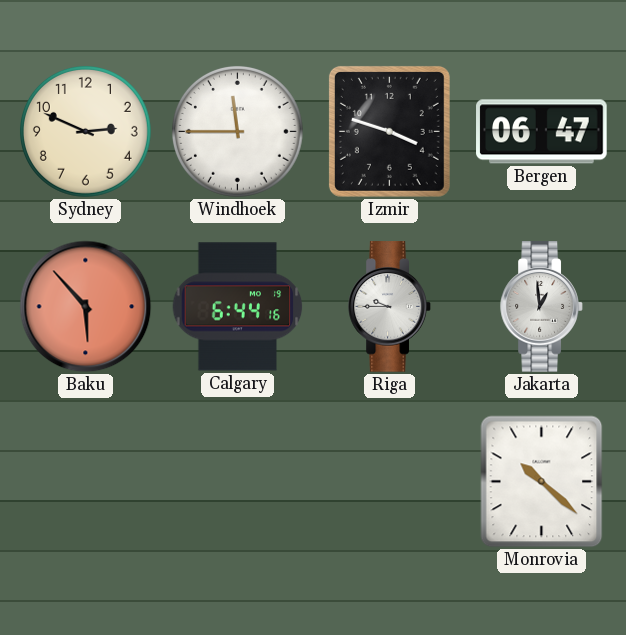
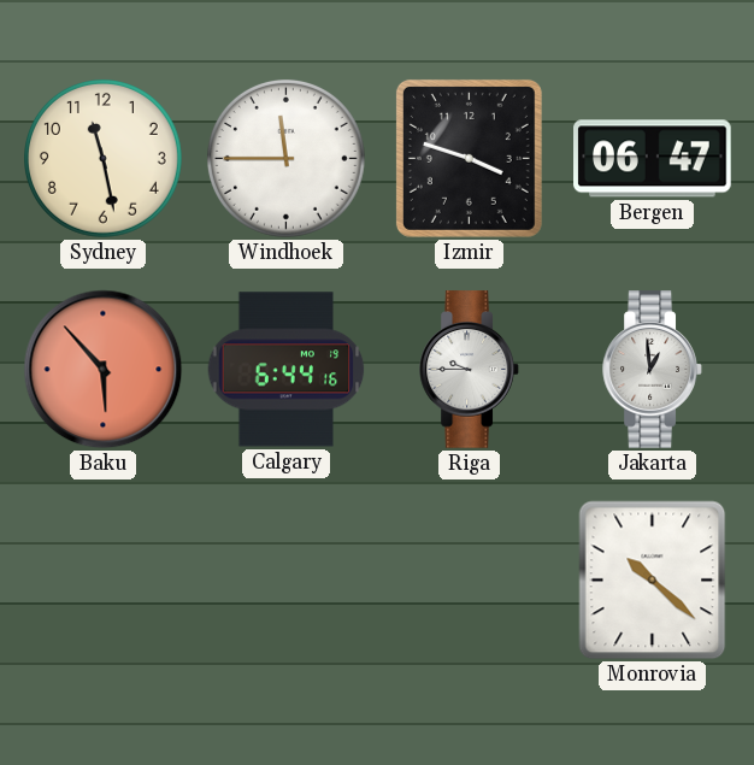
Sydney: 2:49 -> 11:28 (102, 158)
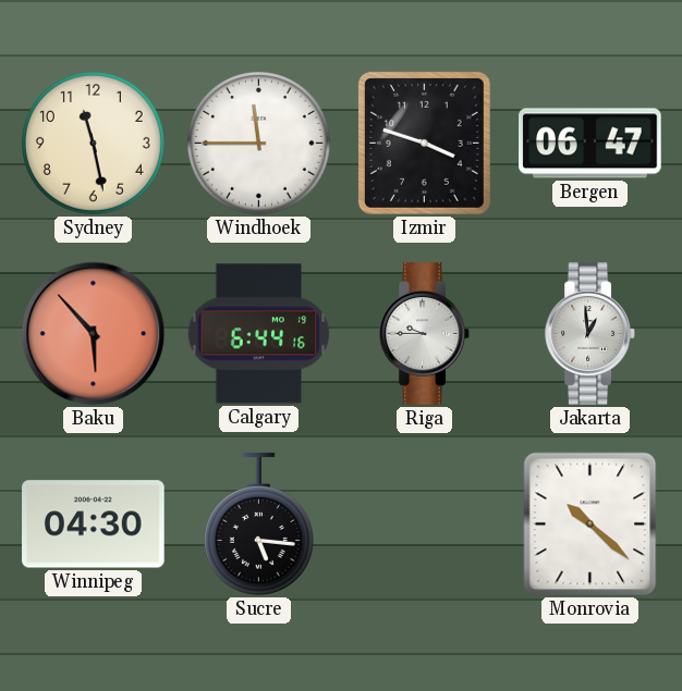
Winnipeg: none -> 04:30 (94, 525)
Sucre: none -> 5:16 (258, 525)
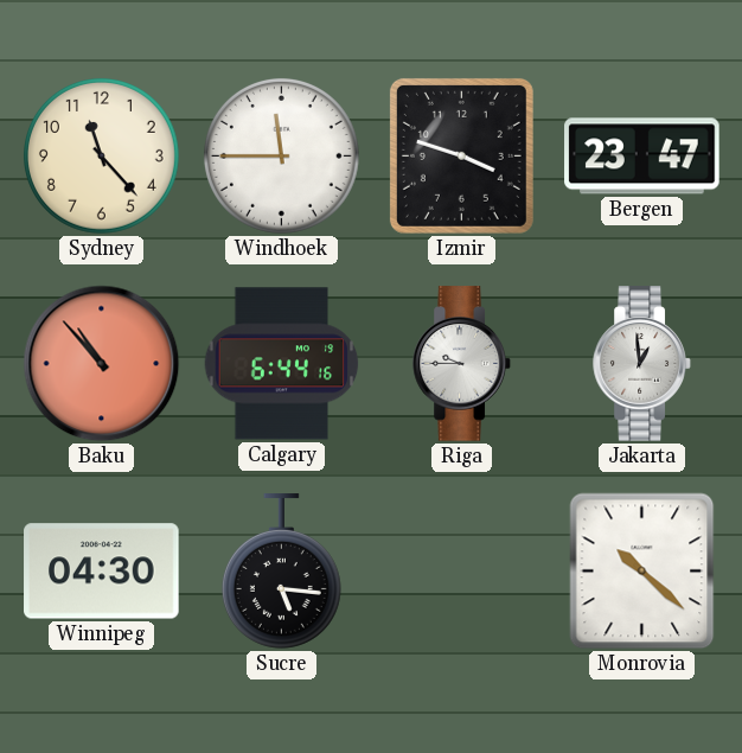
Sydney: 11:28 -> 11:23 (101, 155)
Bergen: 06:47 -> 23:47 (642, 157)
Baku: 5:53 -> 10:53 (102, 364)
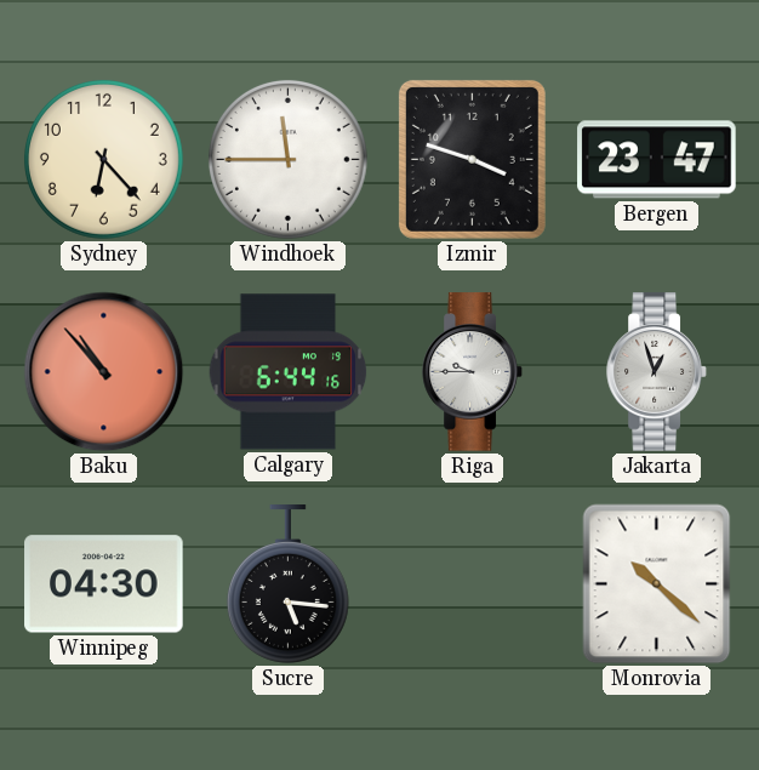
Sydney: 11:23 -> 6:23 (103, 159)
Jakarta: 12:59 -> 12:57 (657, 372)
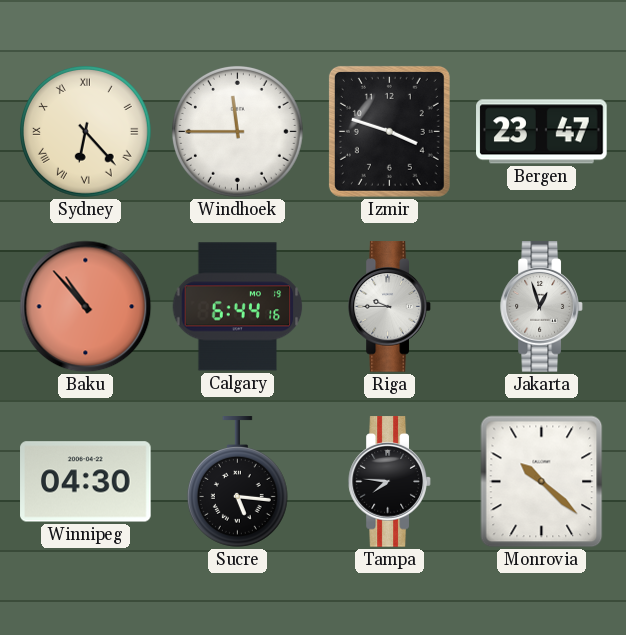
Sydney numerals: Arabic -> Roman (85, 131)
Tampa: none -> 7:46 (390, 482)
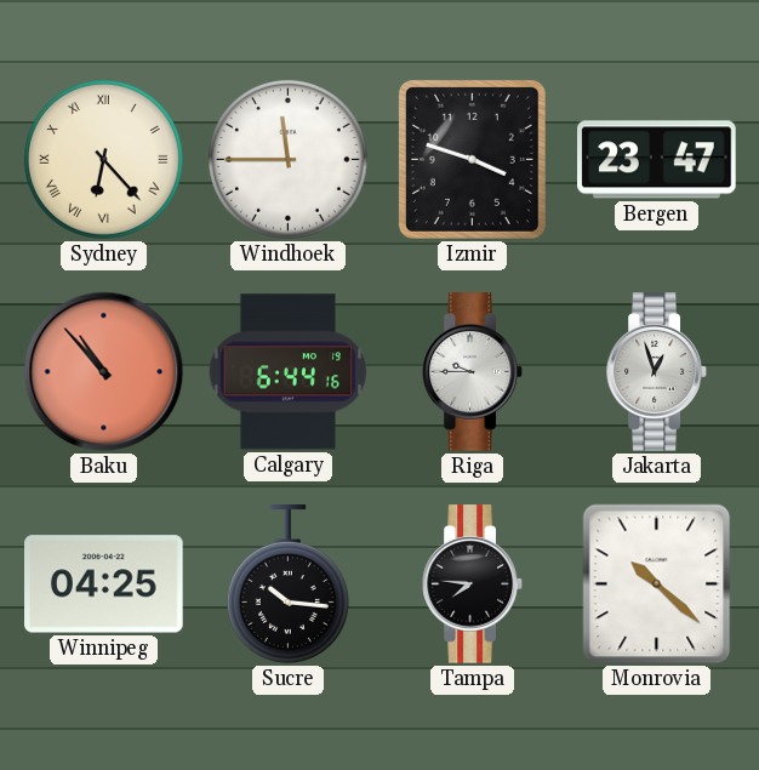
Winnipeg: 04:30 -> 04:25 (104, 584)
Sucre: 5:16 -> 10:16 (287, 584)
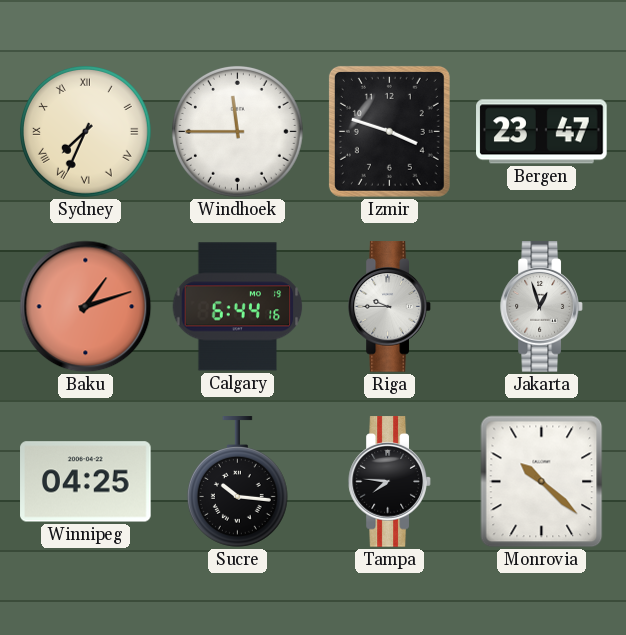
Sydney: 6:23 -> 7:34 (85, 131)
Baku: 10:53 -> 1:12 (86, 307)
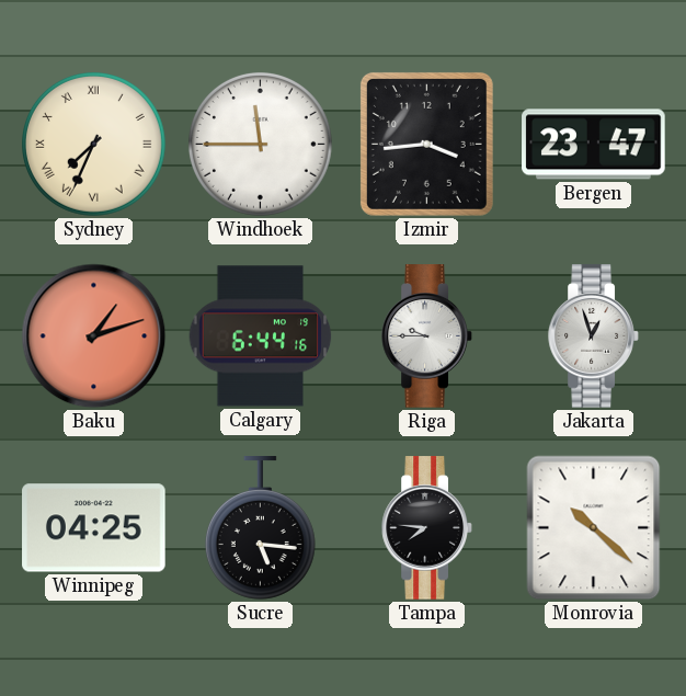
Izmir: 3:48 -> 3:44 (426, 144)
Sucre: 10:16 -> 5:16 (260, 528)
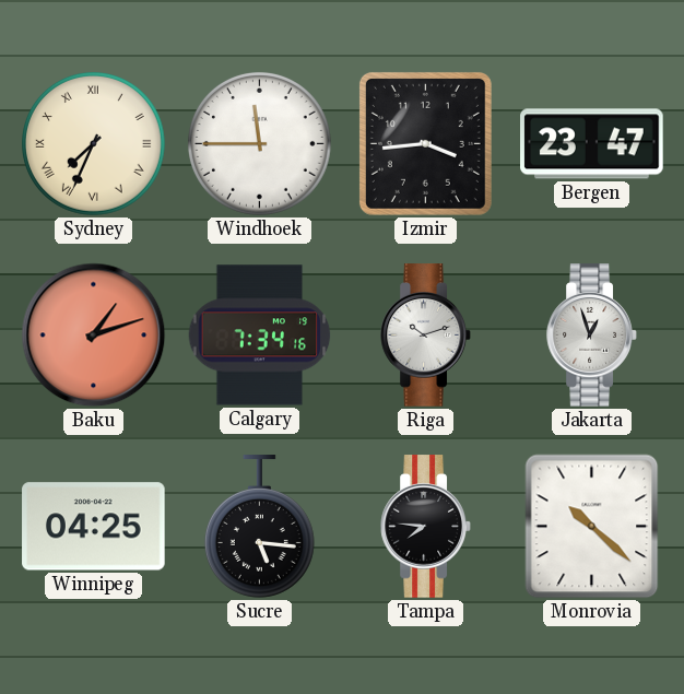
Calgary: 6:44 -> 7:34 (260, 336)
Riga: 9:45 -> 10:12 (426, 336)
